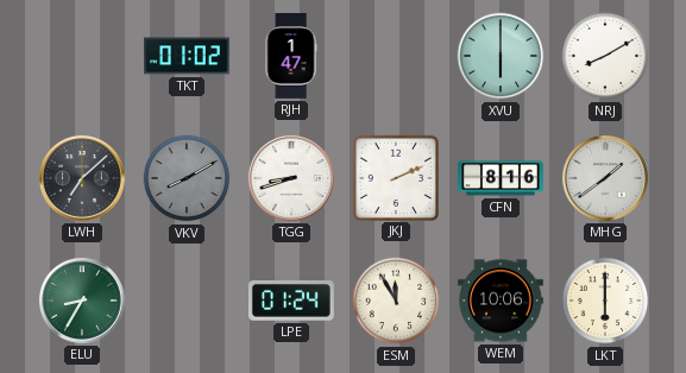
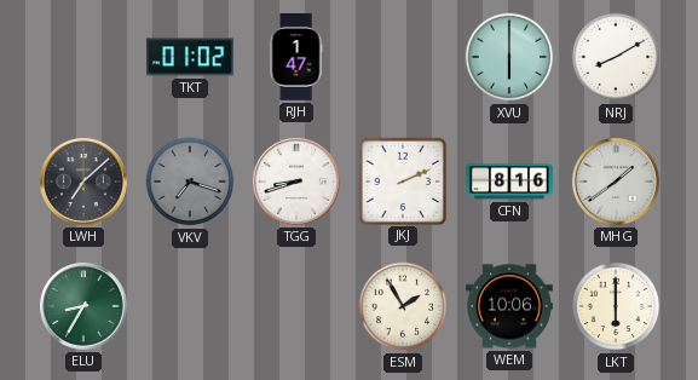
VKV: 8:10 -> 7:18 (190, 182)
LPE: 01:24 -> none (292, 302)
ESM: 11:55 -> 1:55 (403, 306)
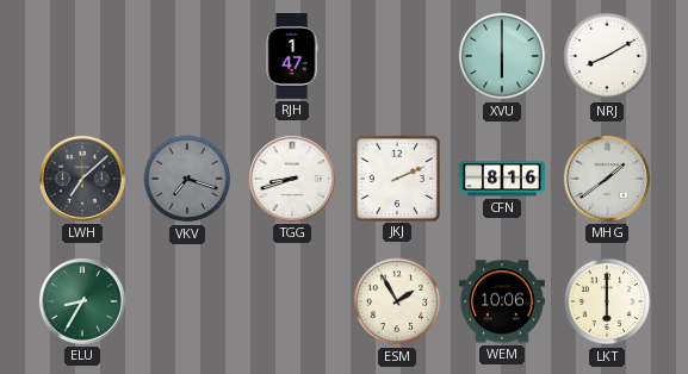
TKT: 01:02 -> none (191, 57)
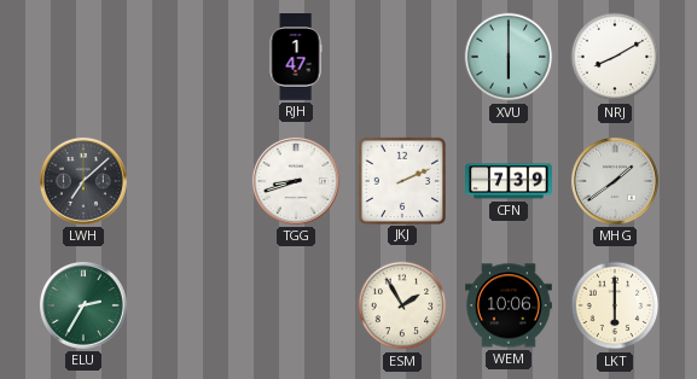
VKV: 7:18 -> none (187, 179)
CFN: 8:16 -> 7:39 (509, 181)
ELU: 8:35 -> 2:35 (83, 305)
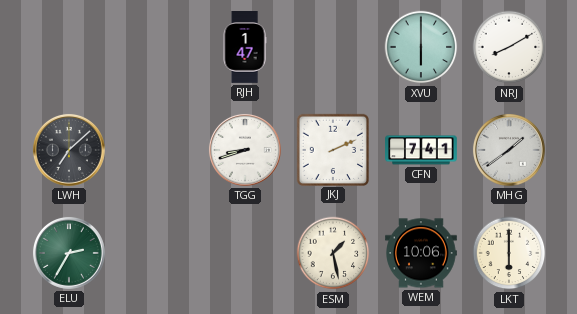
CFN: 7:39 -> 7:41 (421, 150)
ESM: 1:55 -> 1:28 (333, 253)
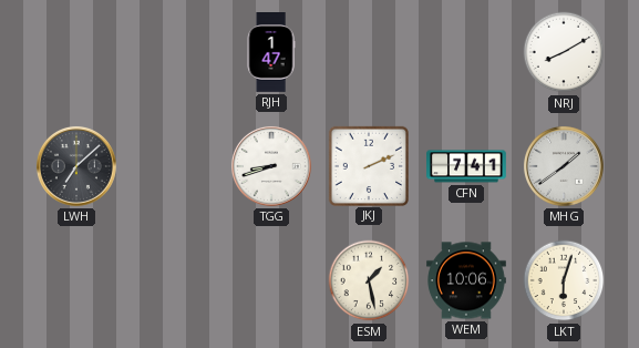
XVU: 6:00 -> none (421, 47)
ELU: 2:35 -> none (69, 253)
LKT: 6:00 -> 6:03 (564, 280)
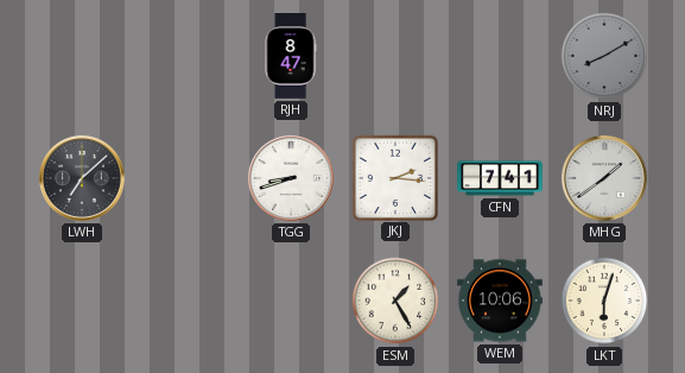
RJH: 1:47 -> 8:47 (291, 57)
NRJ dial: white -> grey (604, 56)
JKJ: 2:11 -> 2:16 (394, 177)
ESM: 1:28 -> 1:25 (395, 301)
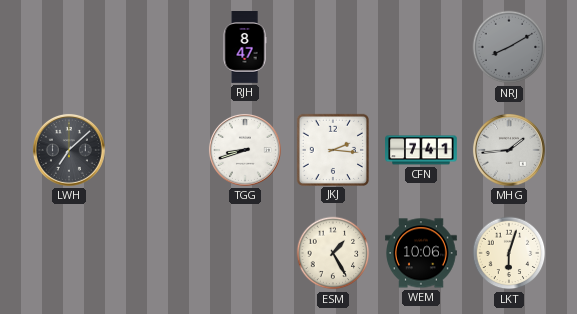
MHG: 1:39 -> 1:44 (509, 150)
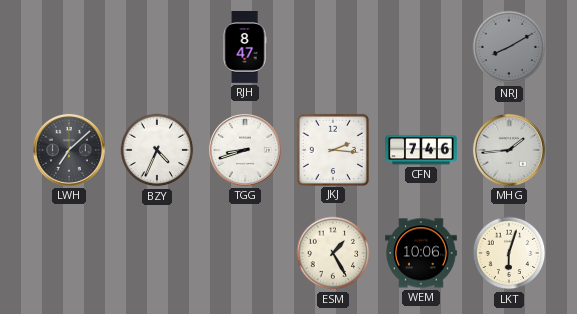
BZY: none -> 4:34 (157, 150)
CFN: 7:41 -> 7:46 (421, 150)
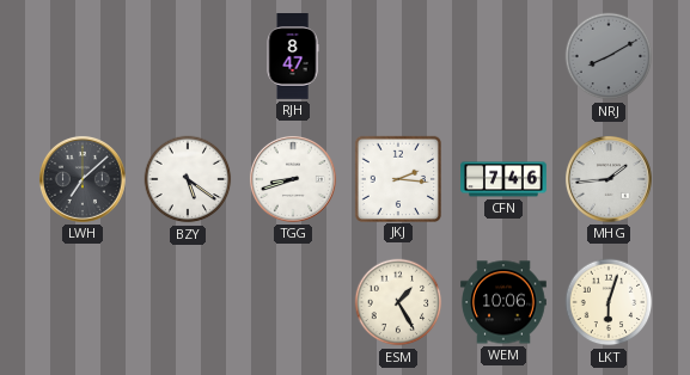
BZY: 4:34 -> 5:21 (188, 179)
